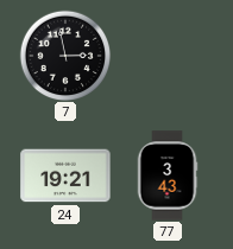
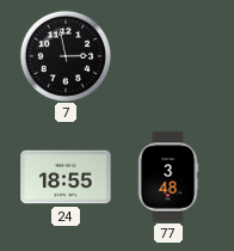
24: 19:21 -> 18:55 (66, 177)
77: 3:43 -> 3:48 (168, 177)
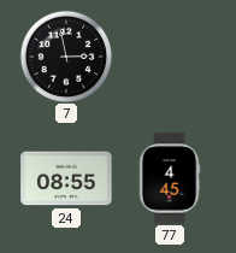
24: 18:55 -> 08:55 (66, 178)
77: 3:48 -> 4:45 (170, 178)
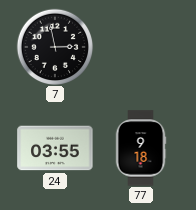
24: 08:55 -> 03:55 (55, 148)
77: 4:45 -> 9:18 (141, 148)
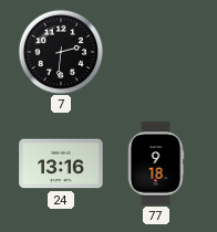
7: 2:58 -> 2:31 (61, 52)
24: 03:55 -> 13:16 (61, 164)
